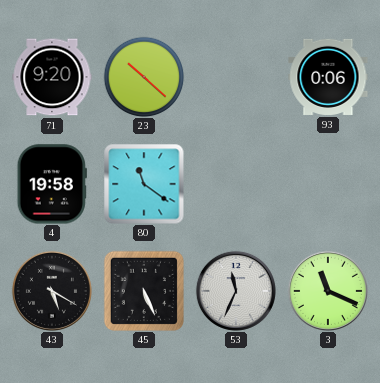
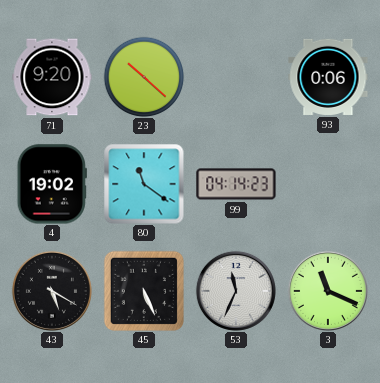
4: 19:58 -> 19:02 (52, 184)
99: none -> 04:14 (236, 184)
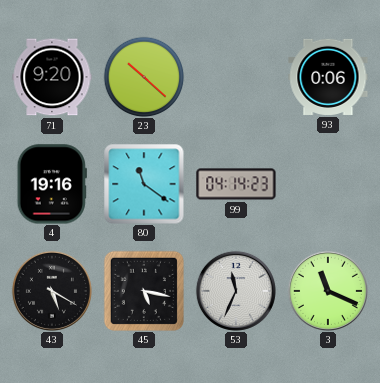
4: 19:02 -> 19:16 (52, 184)
45: 5:26 -> 5:17 (144, 291)
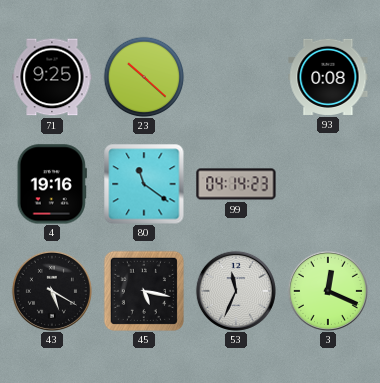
71: 9:20 -> 9:25 (52, 77)
93: 0:06 -> 0:08 (328, 77)
3: 11:19 -> 12:19 (328, 291)
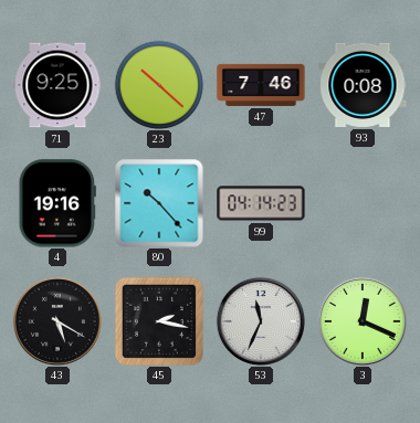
47: none -> 7:46 (261, 85)
80: 11:21 -> 10:23 (159, 203)
45: 5:17 -> 2:17 (159, 321)
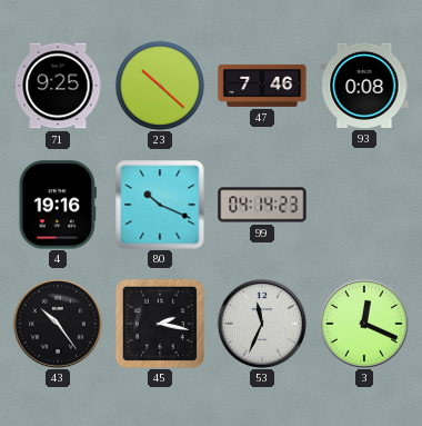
80: 10:23 -> 10:19 (160, 205)
43: 5:20 -> 10:24 (58, 324)
